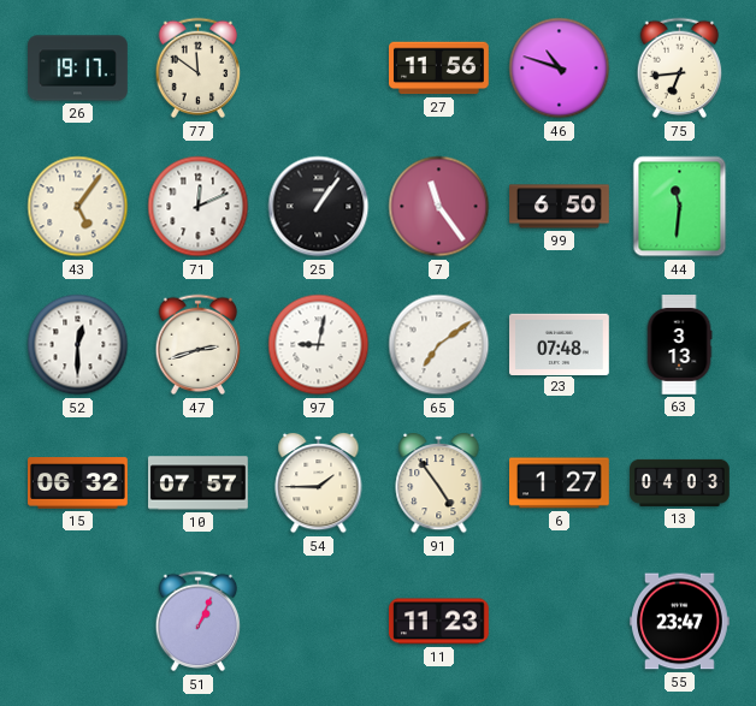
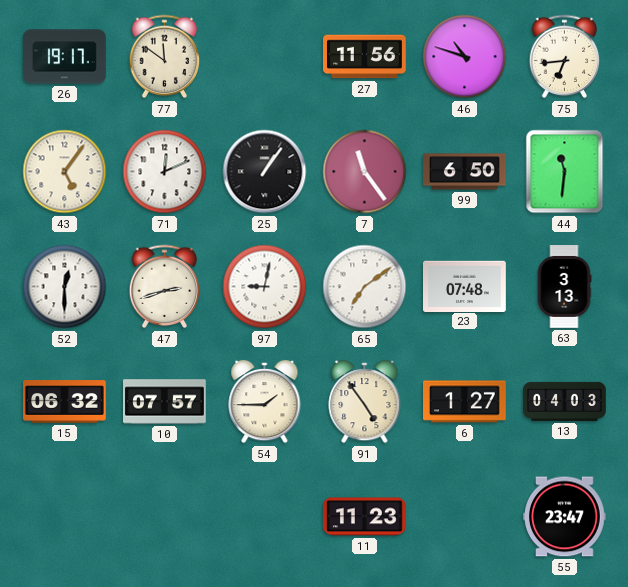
51: 1:04 -> none (199, 622)
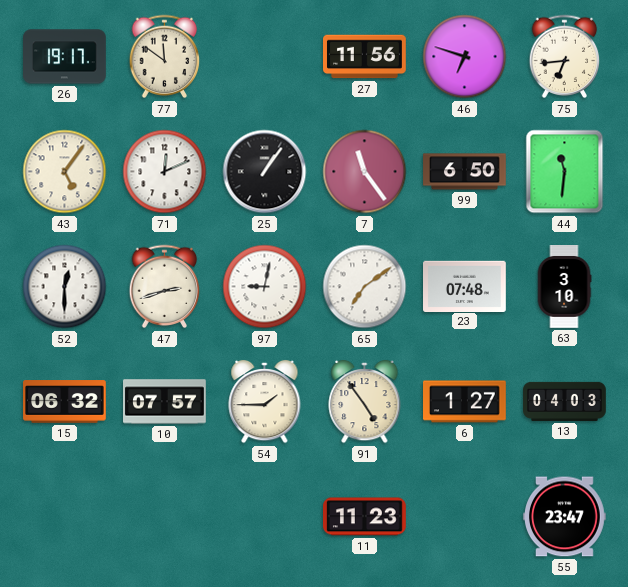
46: 10:48 -> 6:48 (465, 57)
63: 3:13 -> 3:10 (564, 287)
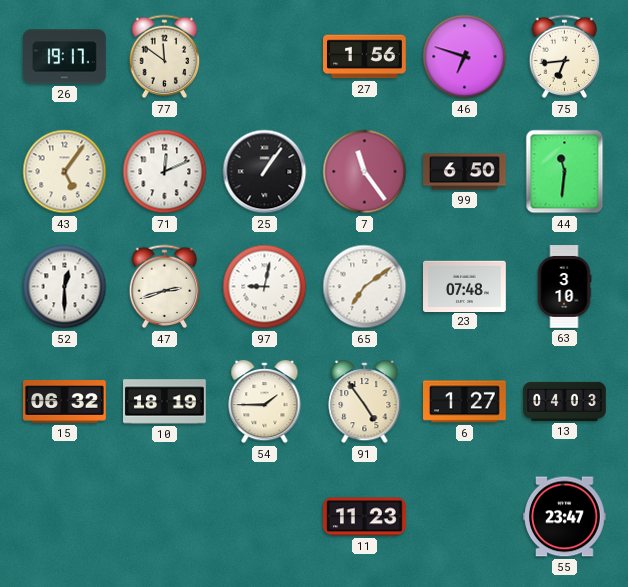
27: 11:56 -> 1:56 (365, 57)
10: 07:57 -> 18:19 (165, 402)
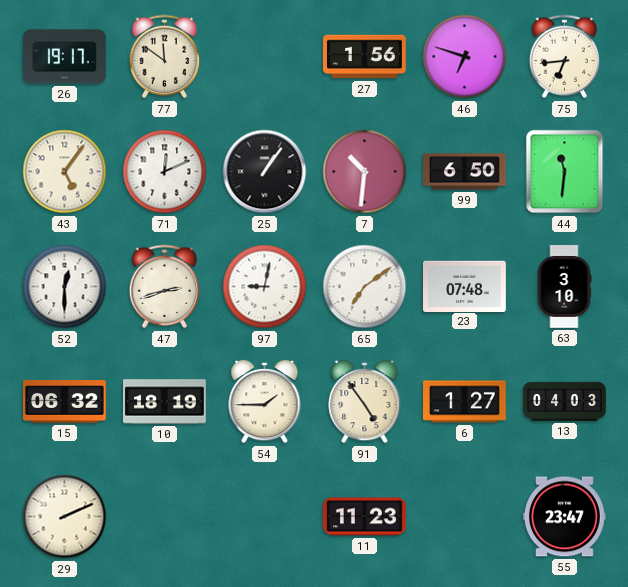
7: 11:24 -> 10:31 (365, 172)
29: none -> 2:11 (65, 517)
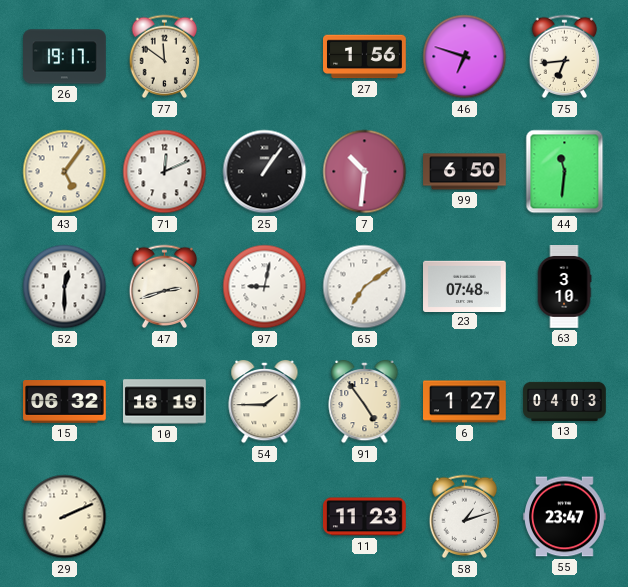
58: none -> 1:12 (465, 517)
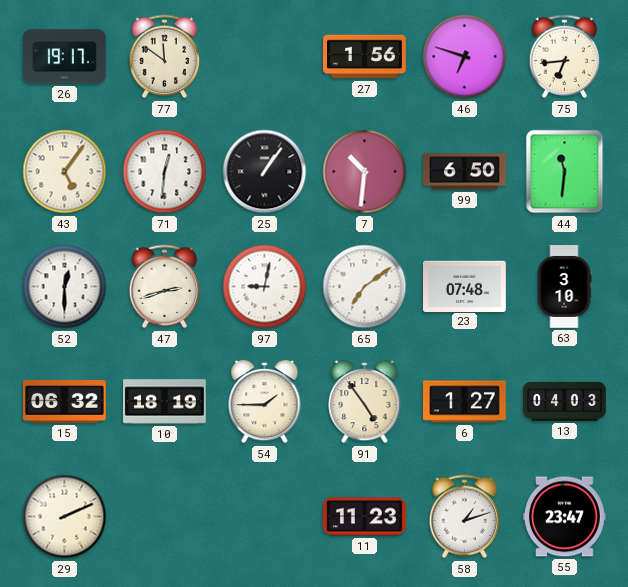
71: 12:11 -> 12:31 (165, 172)
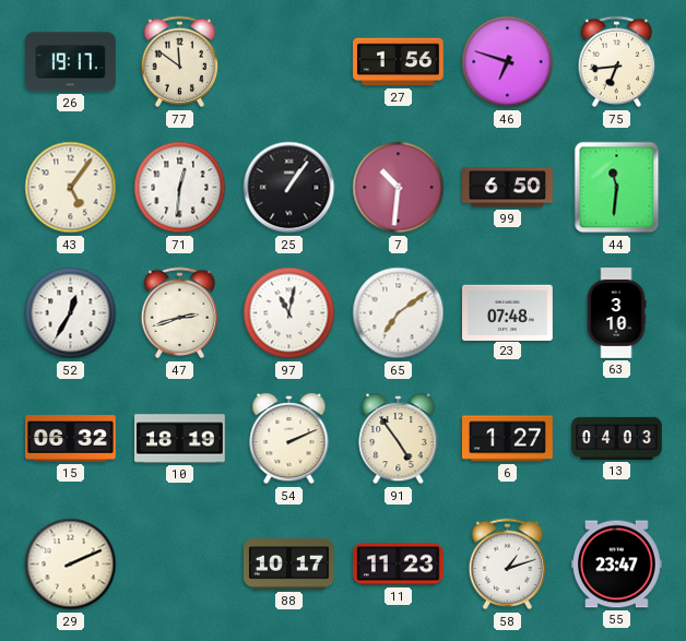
52: 12:30 -> 12:35 (71, 313)
97: 9:02 -> 11:02 (289, 313)
54: 1:45 -> 2:11 (289, 439)
88: none -> 10:17 (289, 565)
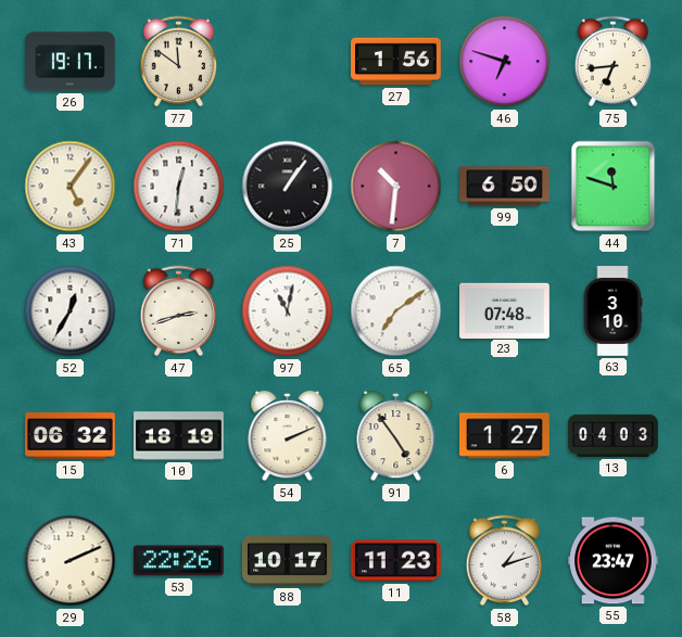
44: 11:31 -> 11:48 (614, 187)
53: none -> 22:26 (179, 561)
